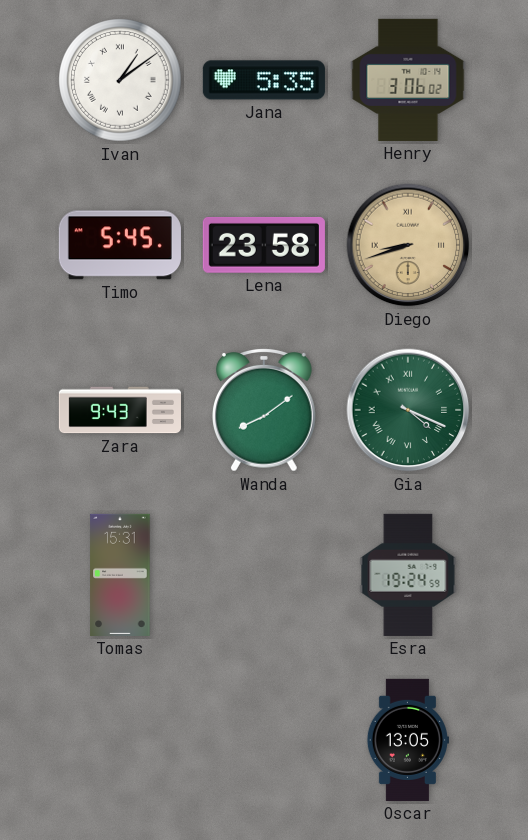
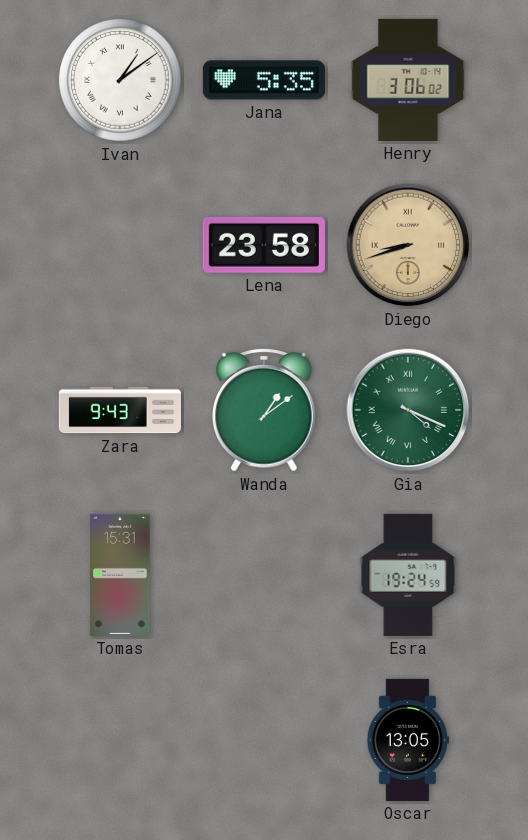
Timo: 5:45 -> none (120, 245)
Wanda: 8:09 -> 1:09 (265, 410)
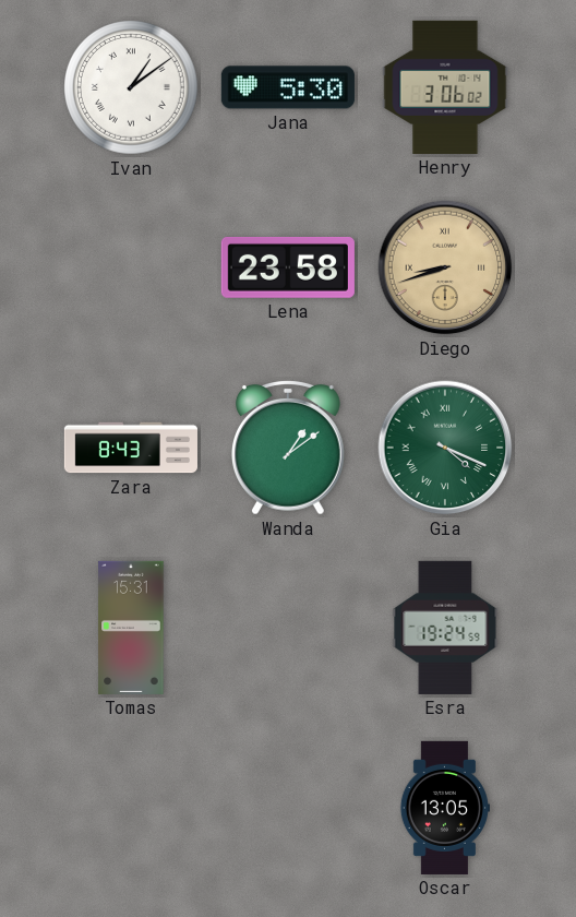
Jana: 5:35 -> 5:30 (288, 87)
Zara: 9:43 -> 8:43 (131, 448)
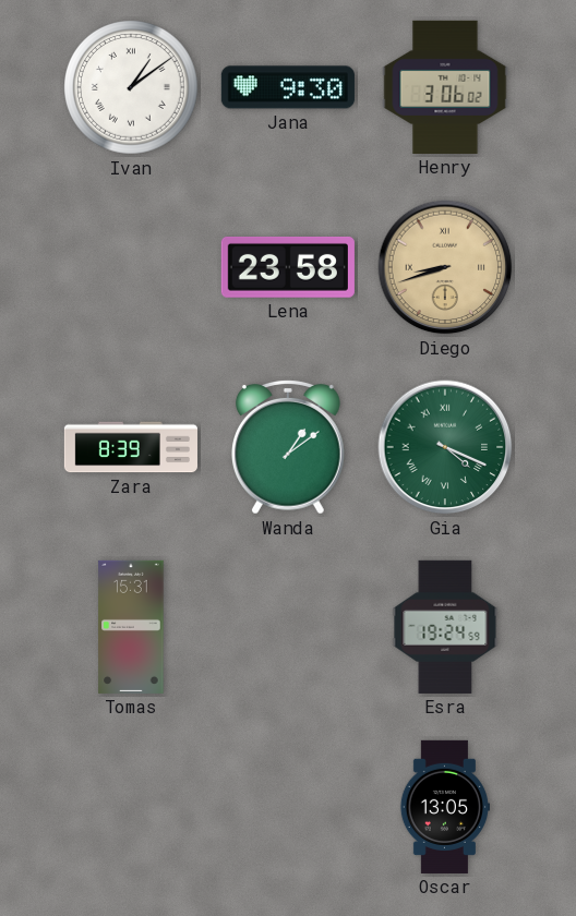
Jana: 5:30 -> 9:30 (288, 87)
Zara: 8:43 -> 8:39 (131, 447)
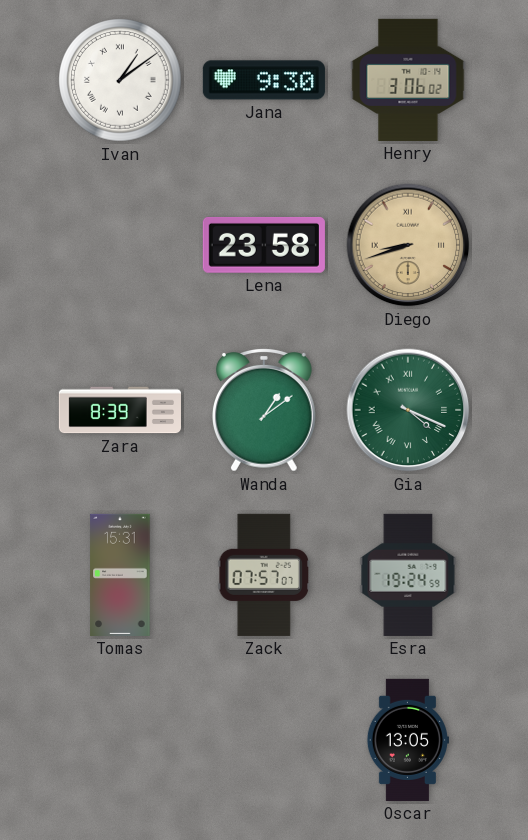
Zack: none -> 07:57 (263, 575)
